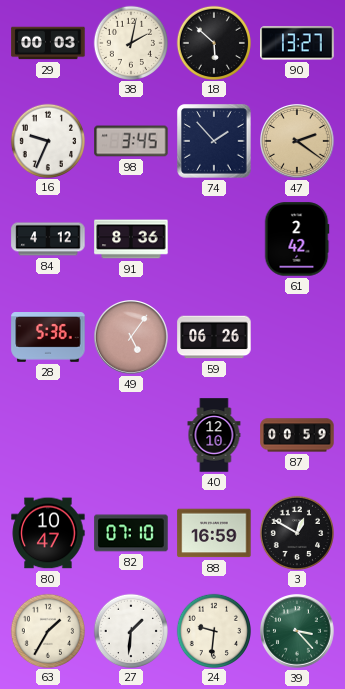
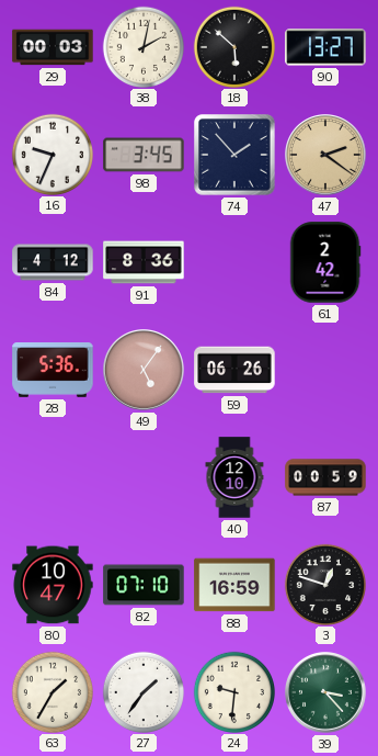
3: 12:50 -> 12:48 (324, 584)
27: 1:31 -> 1:36 (142, 691)
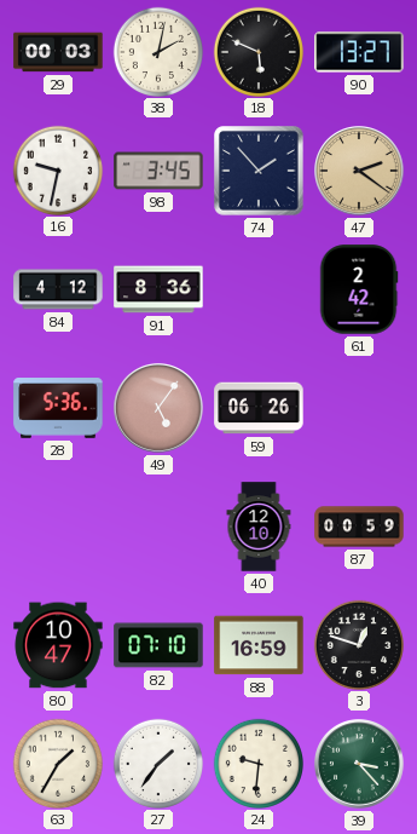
18: 5:52 -> 5:49 (257, 51)
16: 9:34 -> 9:32 (57, 169)
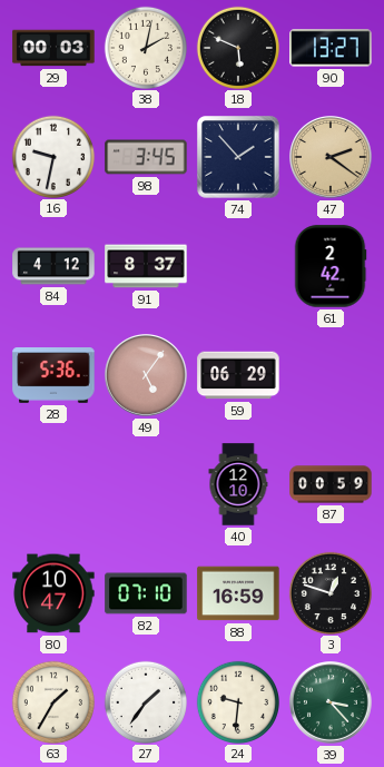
91: 8:36 -> 8:37 (146, 266)
59: 06:26 -> 06:29 (238, 375)
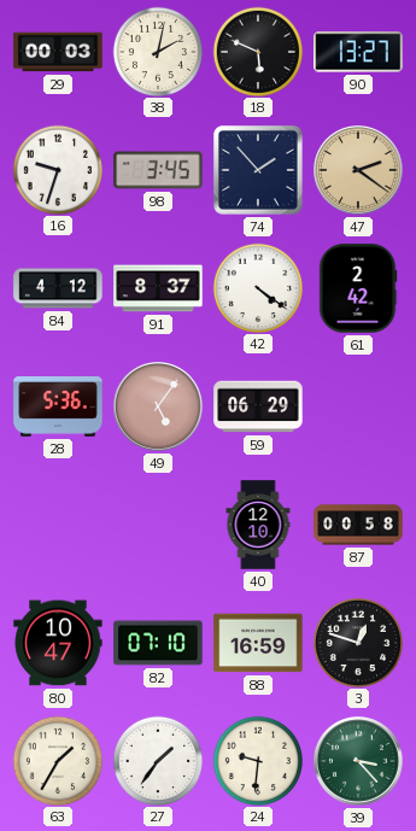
16: 9:32 -> 9:33 (57, 169)
42: none -> 4:21 (257, 287)
87: 00:59 -> 00:58 (358, 525)
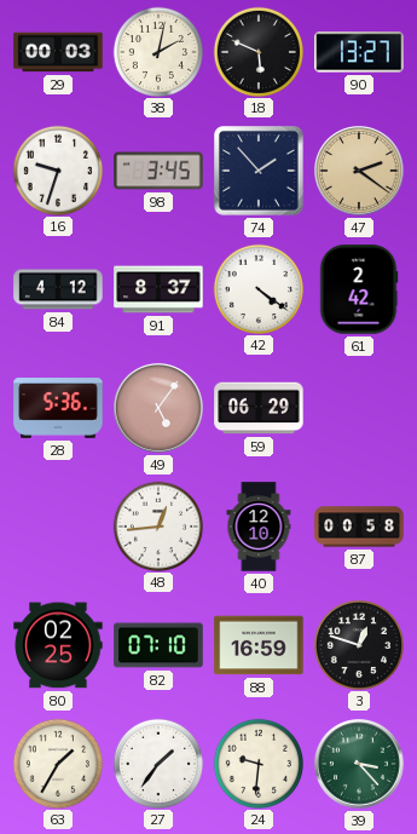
48: none -> 12:44 (157, 525)
80: 10:47 -> 02:25 (58, 645)
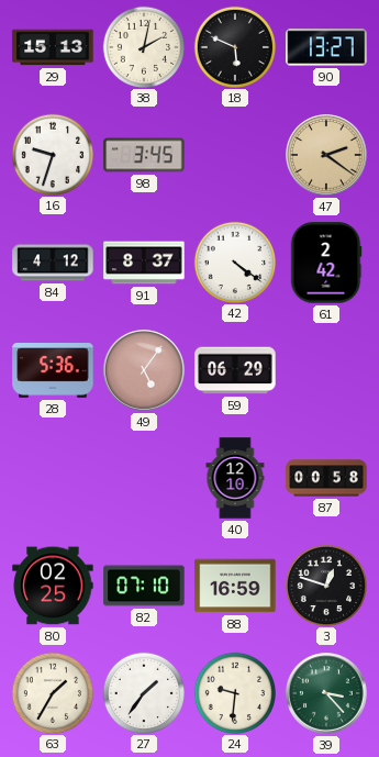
29: 00:03 -> 15:13 (53, 47)
74: 1:53 -> none (259, 171)
48: 12:44 -> none (157, 525)
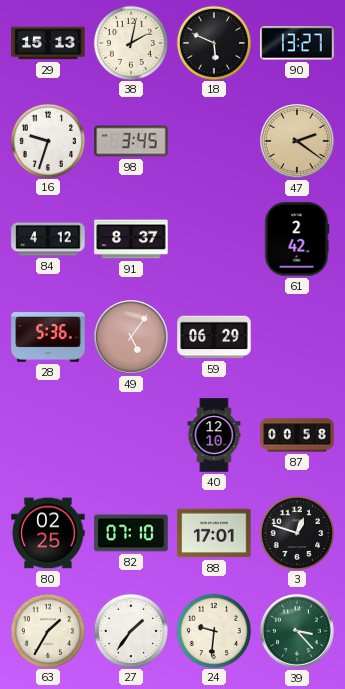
42: 4:21 -> none (234, 261)
88: 16:59 -> 17:01 (214, 533)
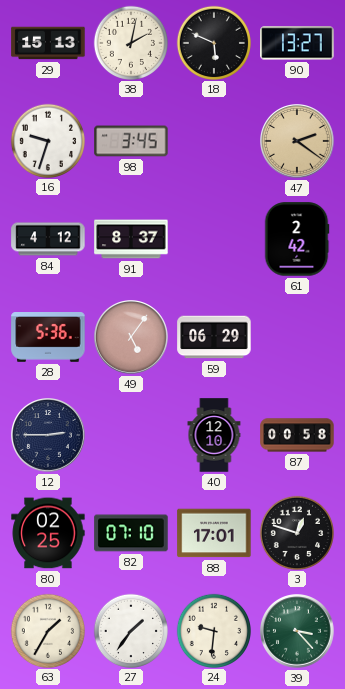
12: none -> 2:45 (49, 436)
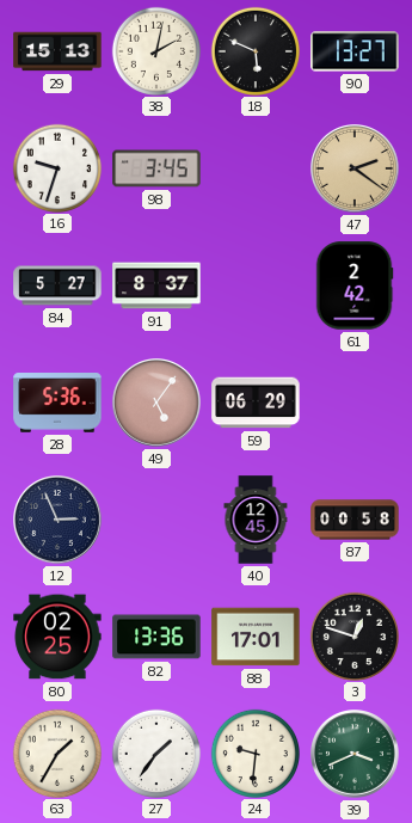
84: 4:12 -> 5:27 (57, 285)
12: 2:45 -> 2:56 (59, 521)
40: 12:10 -> 12:45 (256, 520)
82: 07:10 -> 13:36 (156, 637)
39: 3:23 -> 3:41 (356, 755)
